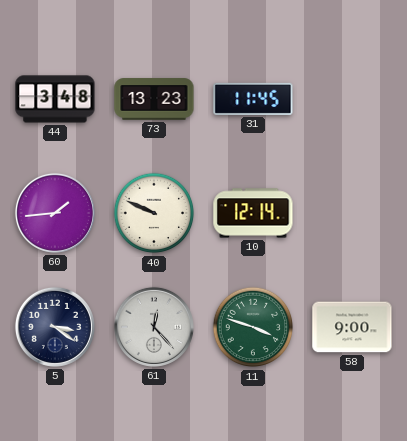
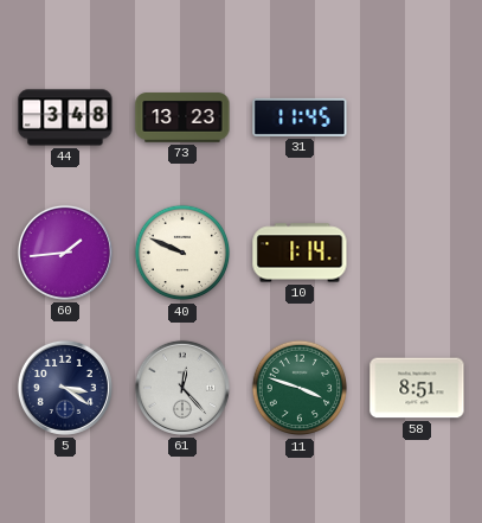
10: 12:14 -> 1:14 (300, 253)
58: 9:00 -> 8:51 (417, 388)
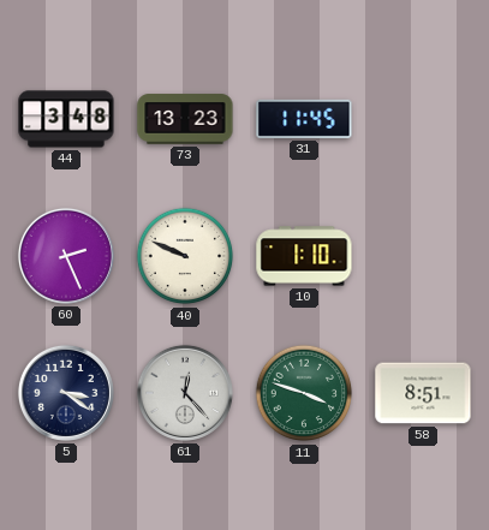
60: 1:44 -> 2:26 (66, 256)
10: 1:14 -> 1:10 (304, 256)
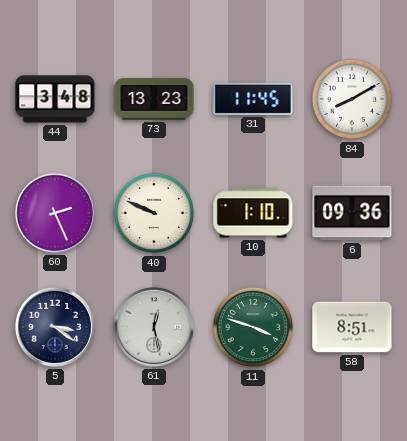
84: none -> 8:10 (352, 99)
6: none -> 09:36 (352, 213)
61: 12:23 -> 12:28 (154, 327)
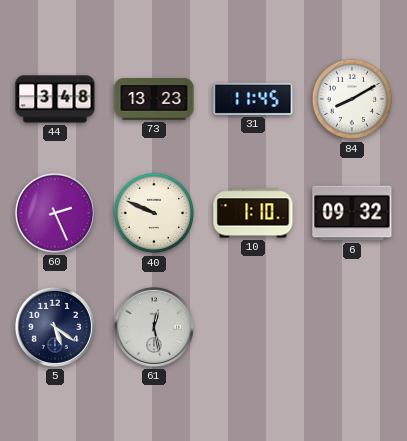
6: 09:36 -> 09:32 (352, 213)
5: 3:21 -> 5:21 (55, 327)
11: 3:48 -> none (253, 327)
58: 8:51 -> none (352, 327)
